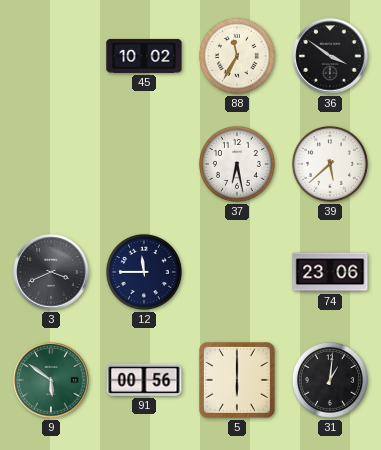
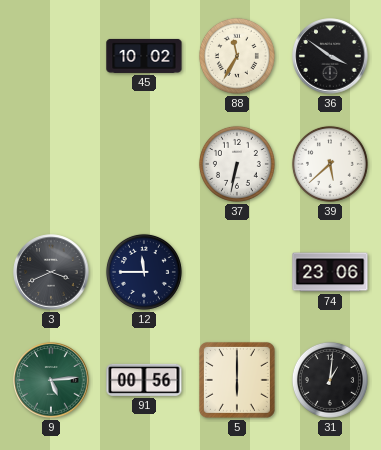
37: 6:28 -> 6:32 (237, 164)
9: 5:51 -> 5:14 (51, 380)
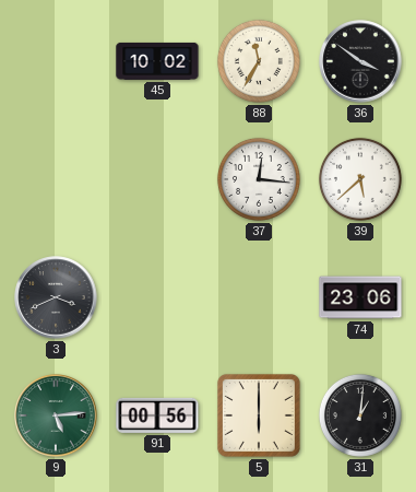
37: 6:32 -> 12:16 (259, 179)
12: 11:45 -> none (144, 272)
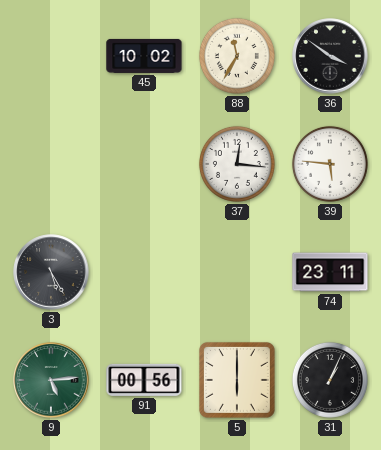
39: 5:38 -> 5:46 (330, 164)
3: 3:41 -> 5:25 (51, 272)
74: 23:06 -> 23:11 (330, 272)
31: 1:01 -> 1:04 (330, 380)
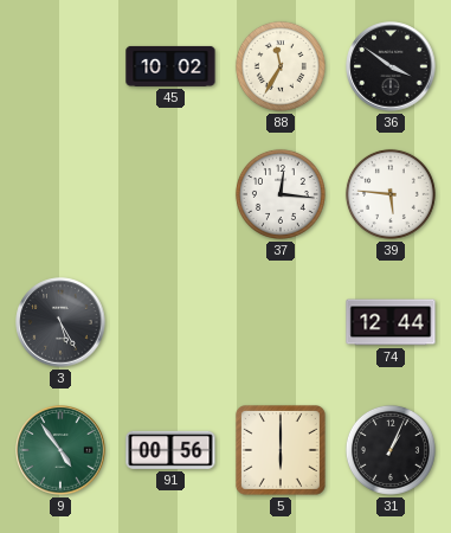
74: 23:11 -> 12:44 (391, 322)
9: 5:14 -> 4:54 (60, 450)
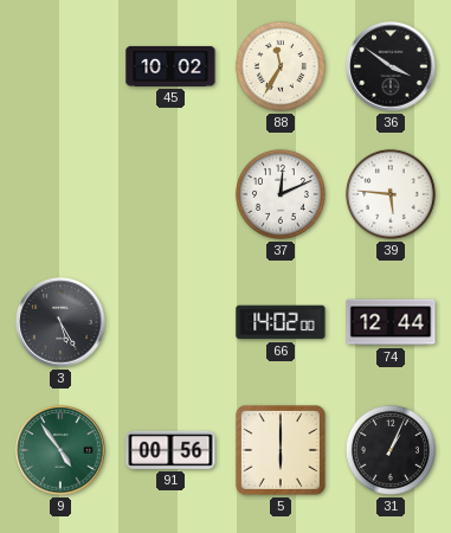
37: 12:16 -> 12:11 (281, 194)
66: none -> 14:02 (281, 322)
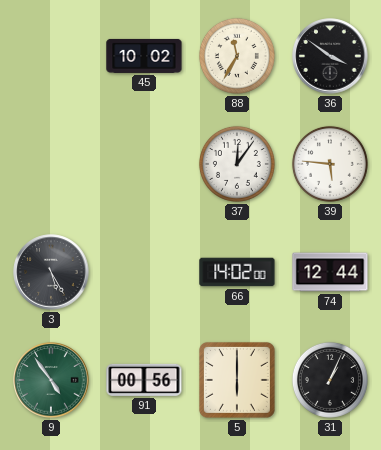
37: 12:11 -> 12:06 (237, 164)
